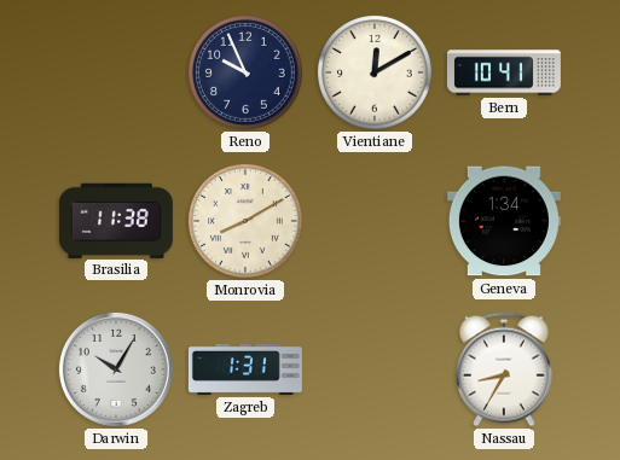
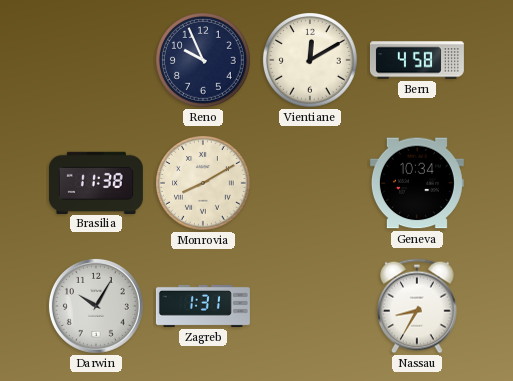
Bern: 10:41 -> 4:58 (417, 60)
Geneva: 1:34 -> 10:34 (417, 183)
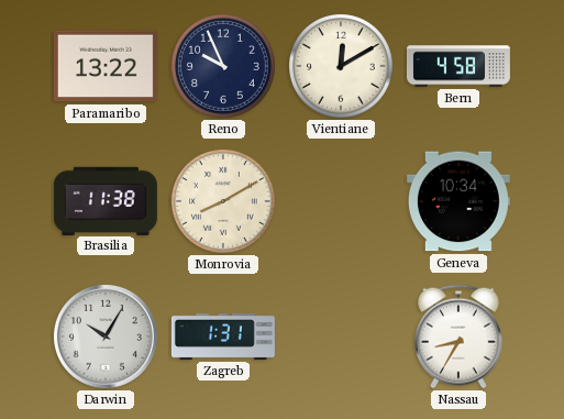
Paramaribo: none -> 13:22 (106, 66)
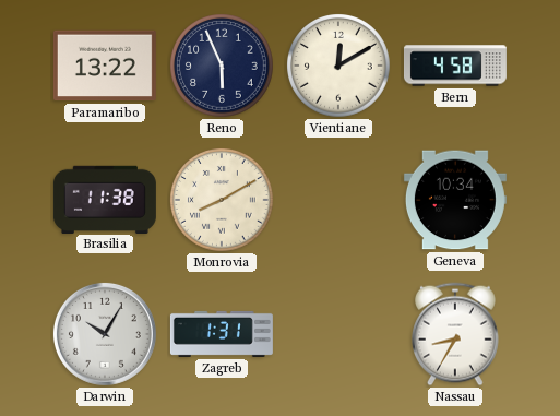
Reno: 9:56 -> 5:56 (223, 67)
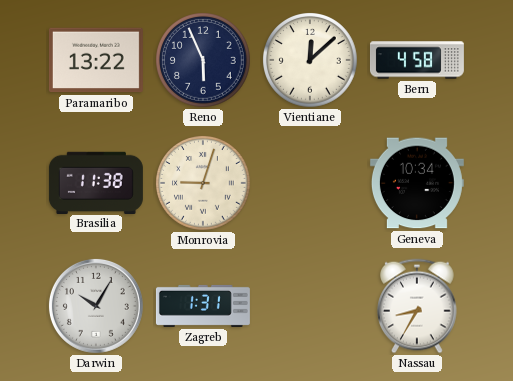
Vientiane: 12:10 -> 12:08 (311, 61)
Monrovia: 8:10 -> 9:03 (204, 184)
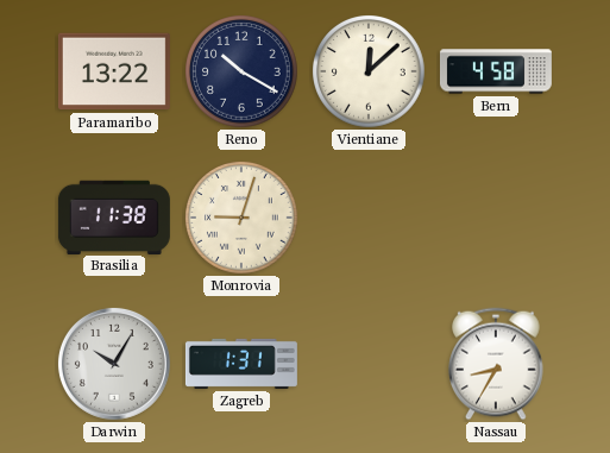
Reno: 5:56 -> 10:20 (243, 73)
Geneva: 10:34 -> none (417, 183)
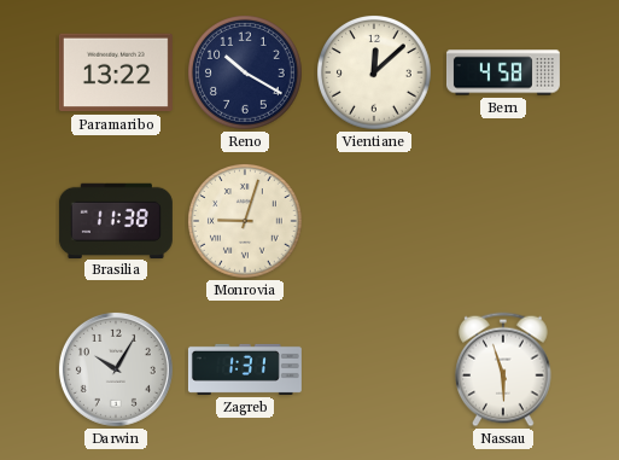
Nassau: 8:35 -> 5:57 (504, 369)
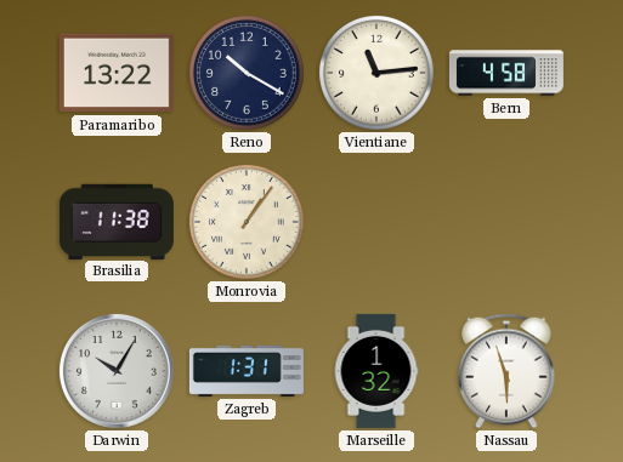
Vientiane: 12:08 -> 11:14 (378, 74)
Monrovia: 9:03 -> 1:06 (248, 223)
Marseille: none -> 1:32 (376, 371)
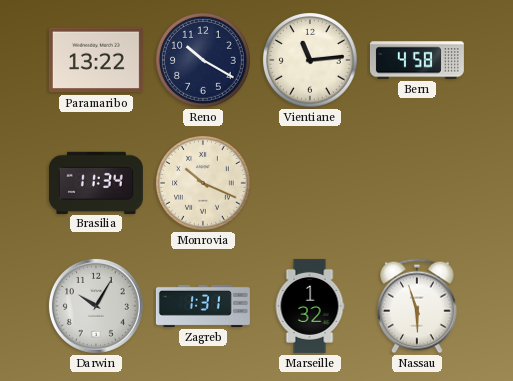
Brasilia: 11:38 -> 11:34 (96, 182)
Monrovia: 1:06 -> 10:19 (204, 184)
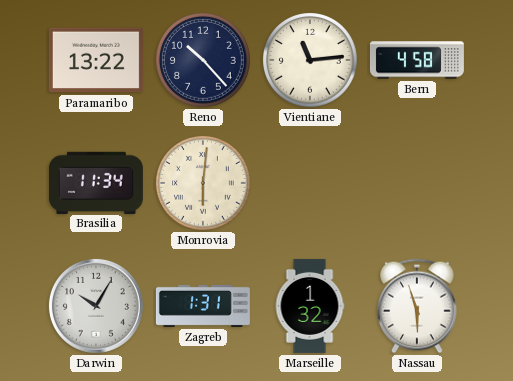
Reno: 10:20 -> 10:23 (204, 61)
Monrovia: 10:19 -> 6:01 (204, 184)
